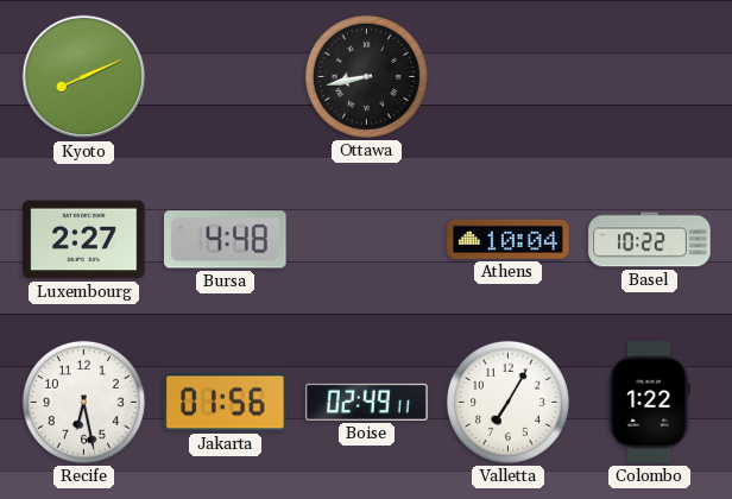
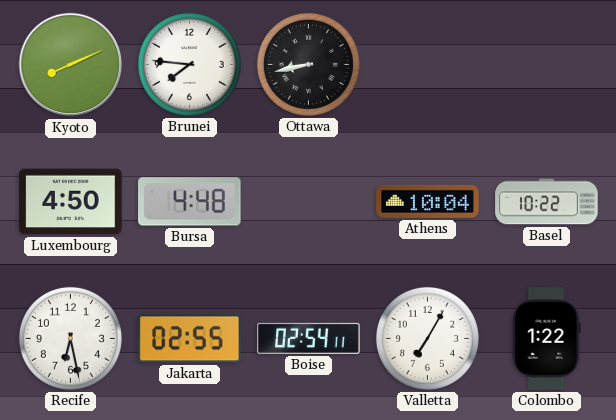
Brunei: none -> 7:46 (189, 64)
Luxembourg: 2:27 -> 4:50 (71, 202)
Jakarta: 01:56 -> 02:55 (190, 339)
Boise: 02:49 -> 02:54 (309, 338)
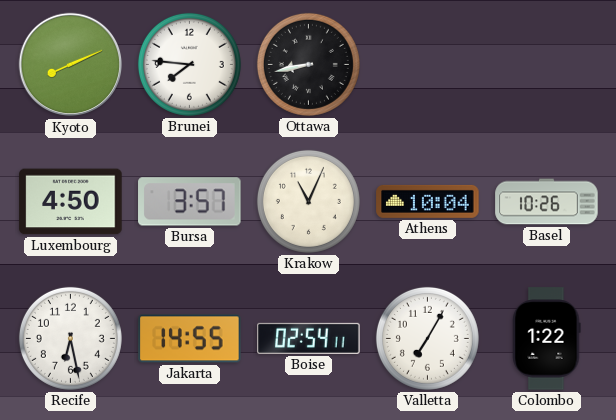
Bursa: 4:48 -> 3:57 (190, 202)
Krakow: none -> 11:04 (308, 201)
Basel: 10:22 -> 10:26 (547, 202)
Jakarta: 02:55 -> 14:55 (190, 339)
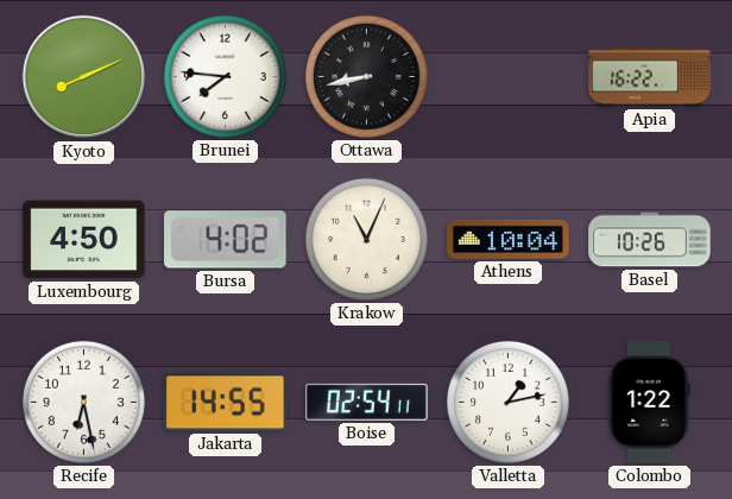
Apia: none -> 16:22 (650, 77)
Bursa: 3:57 -> 4:02 (226, 240)
Valletta: 7:05 -> 1:13 (507, 402)
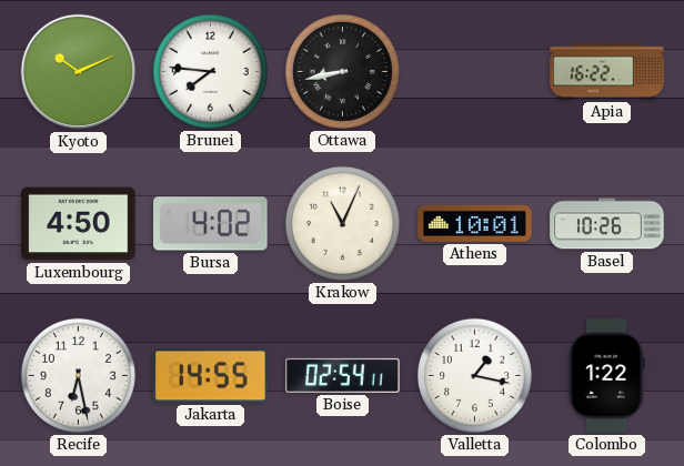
Kyoto: 8:11 -> 10:11 (79, 72)
Athens: 10:04 -> 10:01 (475, 223)
Valletta: 1:13 -> 1:17 (474, 375)
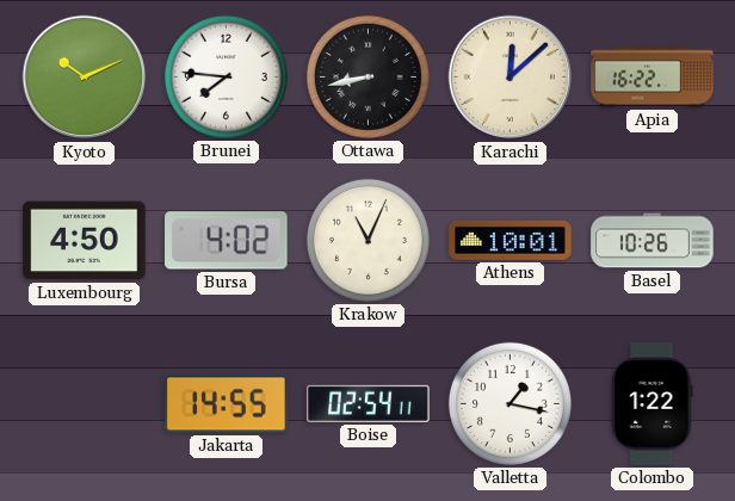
Karachi: none -> 12:08 (511, 78)
Recife: 6:28 -> none (78, 375)
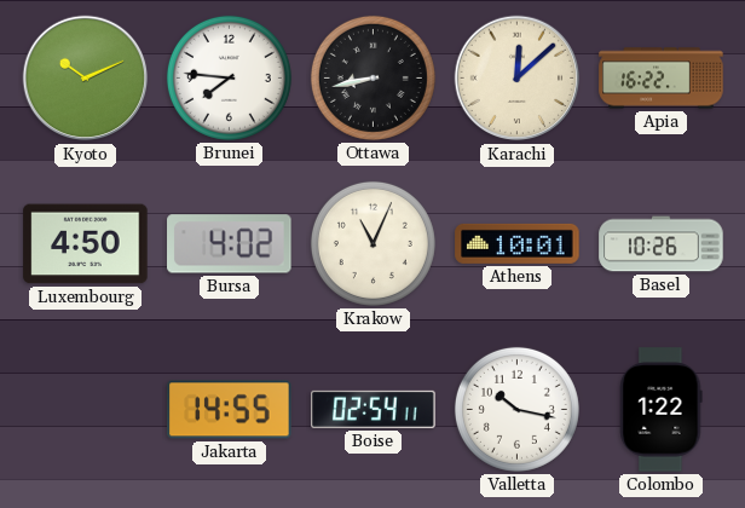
Valletta: 1:17 -> 10:17 (516, 409)
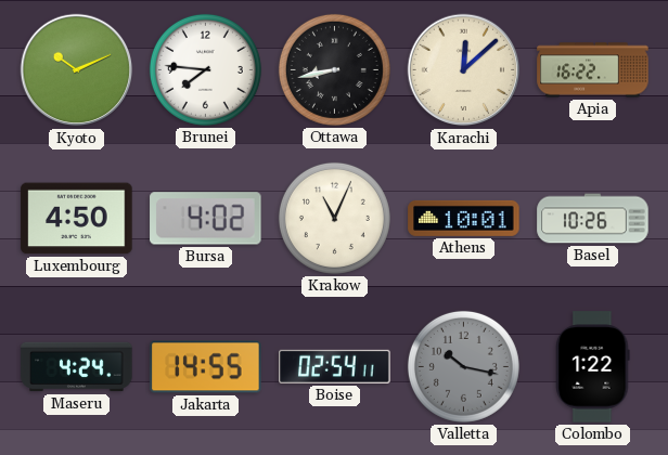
Maseru: none -> 4:24 (77, 367)
Valletta dial: white -> grey (463, 366)
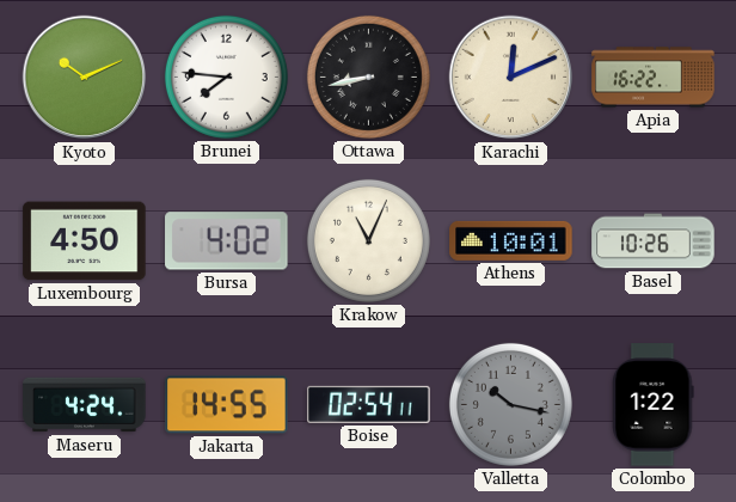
Karachi: 12:08 -> 12:11 (511, 78)
